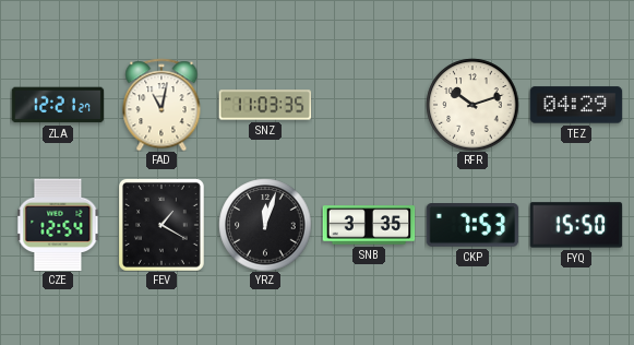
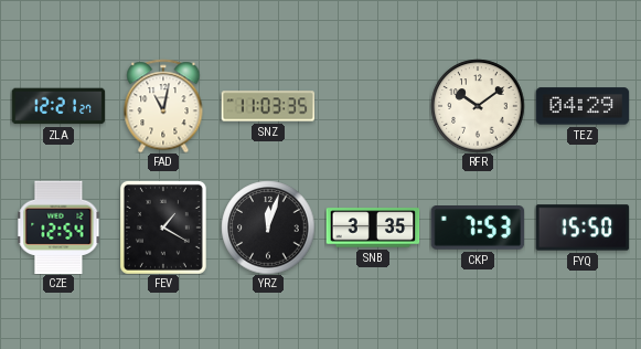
RFR: 10:12 -> 10:09 (478, 106)
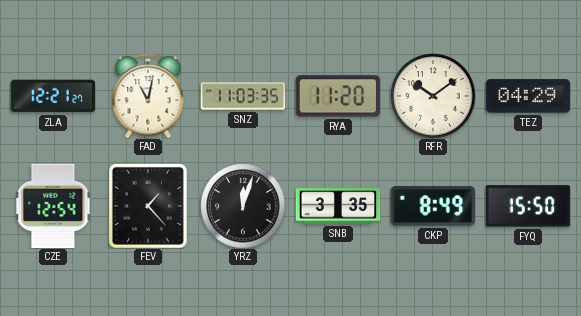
RYA: none -> 11:20 (338, 96)
FEV: 1:20 -> 1:23 (148, 206)
CKP: 7:53 -> 8:49 (433, 207)
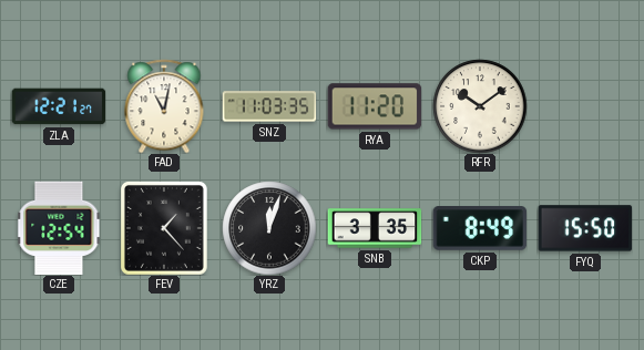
TEZ: 04:29 -> none (528, 96)
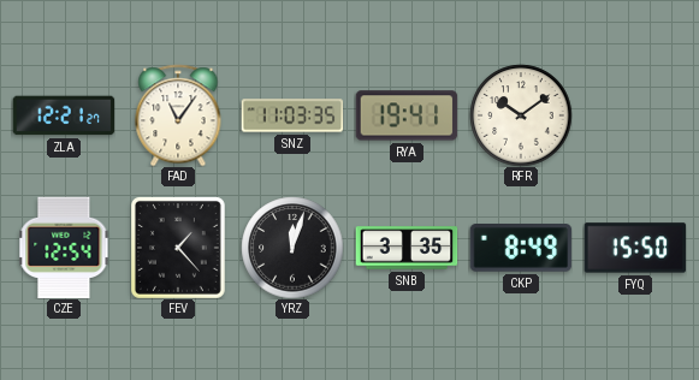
FAD: 11:02 -> 11:06 (178, 115)
RYA: 11:20 -> 19:41 (407, 115)
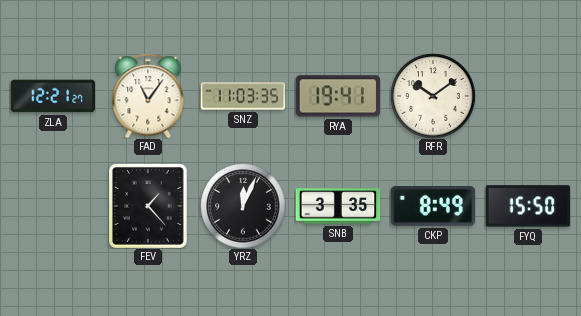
CZE: 12:54 -> none (64, 248)
YRZ: 12:03 -> 12:04 (243, 206)
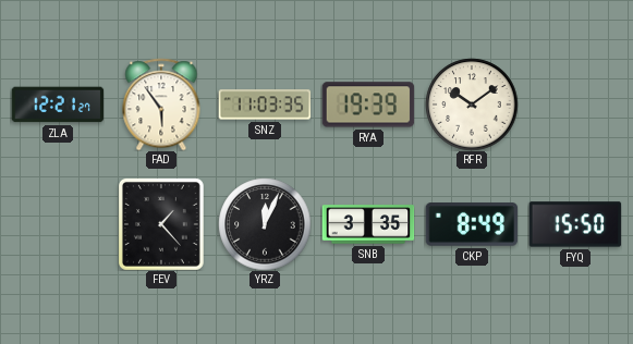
FAD: 11:06 -> 5:54 (161, 105)
RYA: 19:41 -> 19:39 (368, 105)
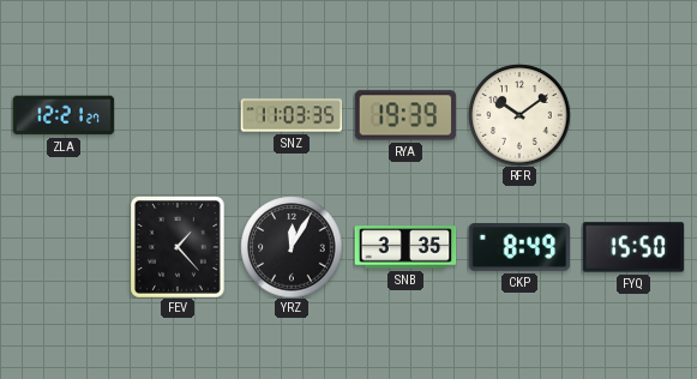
FAD: 5:54 -> none (161, 105)
YRZ: 12:04 -> 12:05 (292, 247)
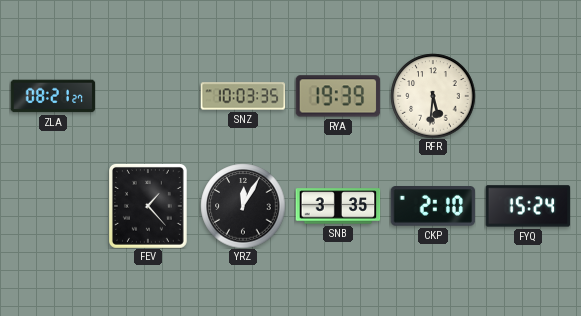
ZLA: 12:21 -> 08:21 (53, 96)
SNZ: 11:03 -> 10:03 (243, 96)
RFR: 10:09 -> 5:31 (433, 96)
CKP: 8:49 -> 2:10 (433, 207)
FYQ: 15:50 -> 15:24 (528, 206)
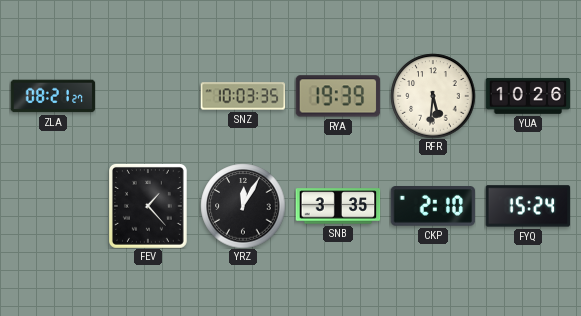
YUA: none -> 10:26 (528, 96)
